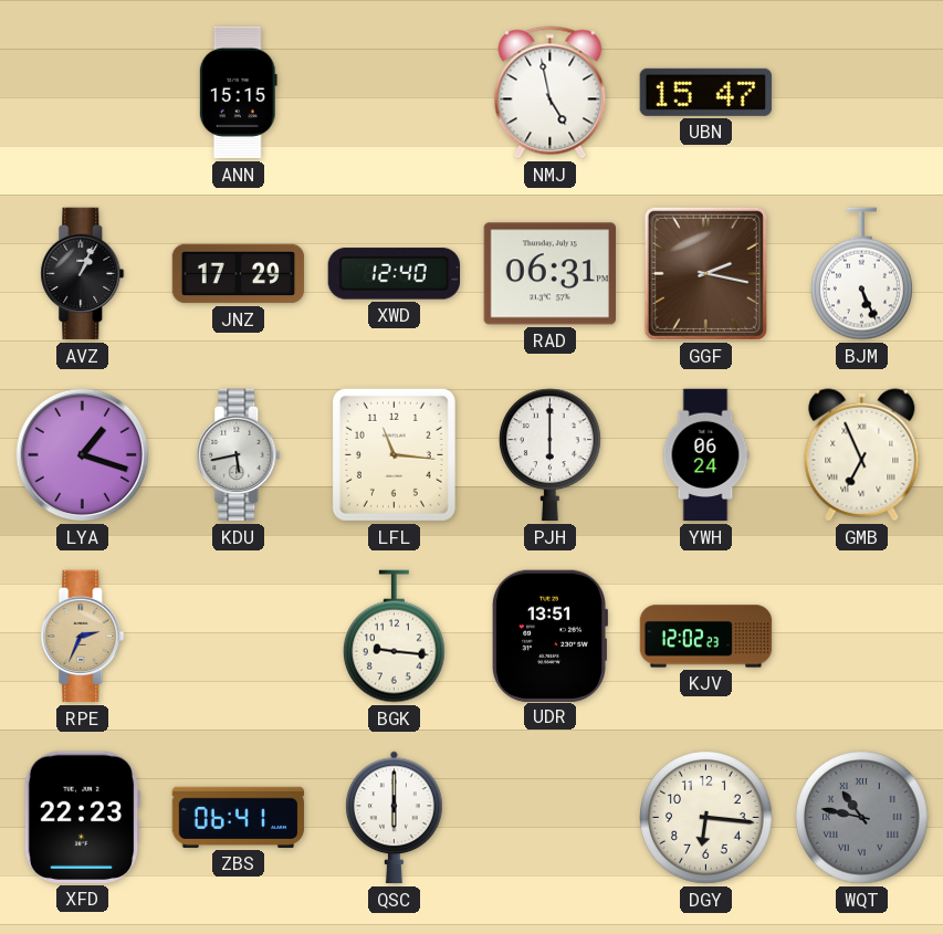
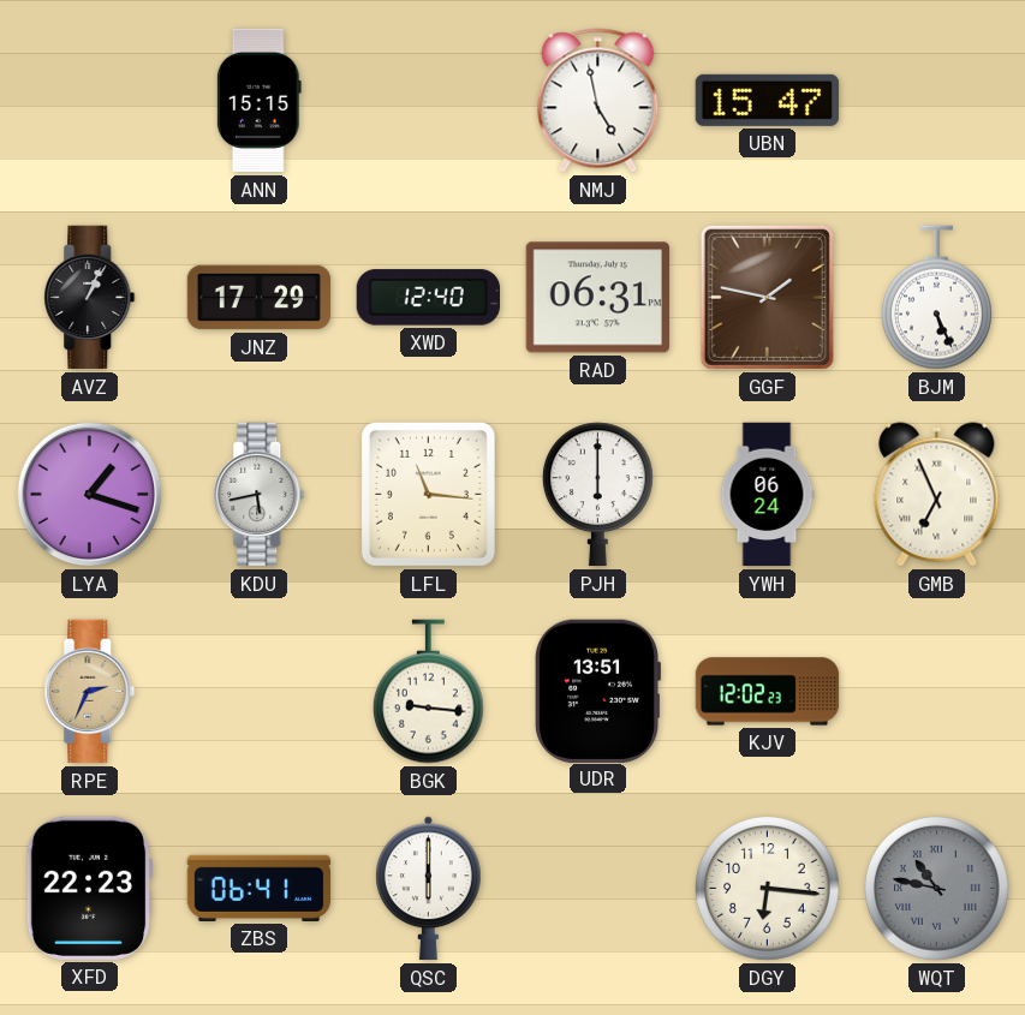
GGF: 2:17 -> 1:47 (767, 297)
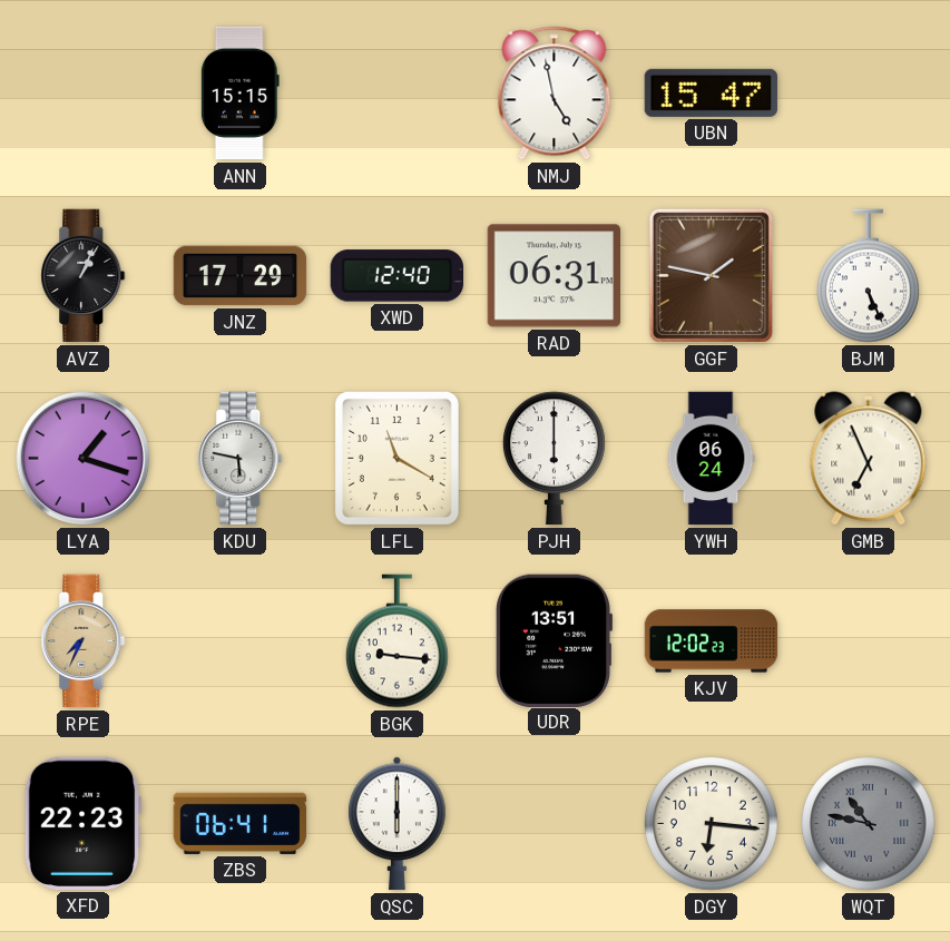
KDU: 5:43 -> 5:47 (241, 459)
LFL: 11:16 -> 11:20 (396, 458)
RPE: 2:34 -> 7:34 (84, 641)
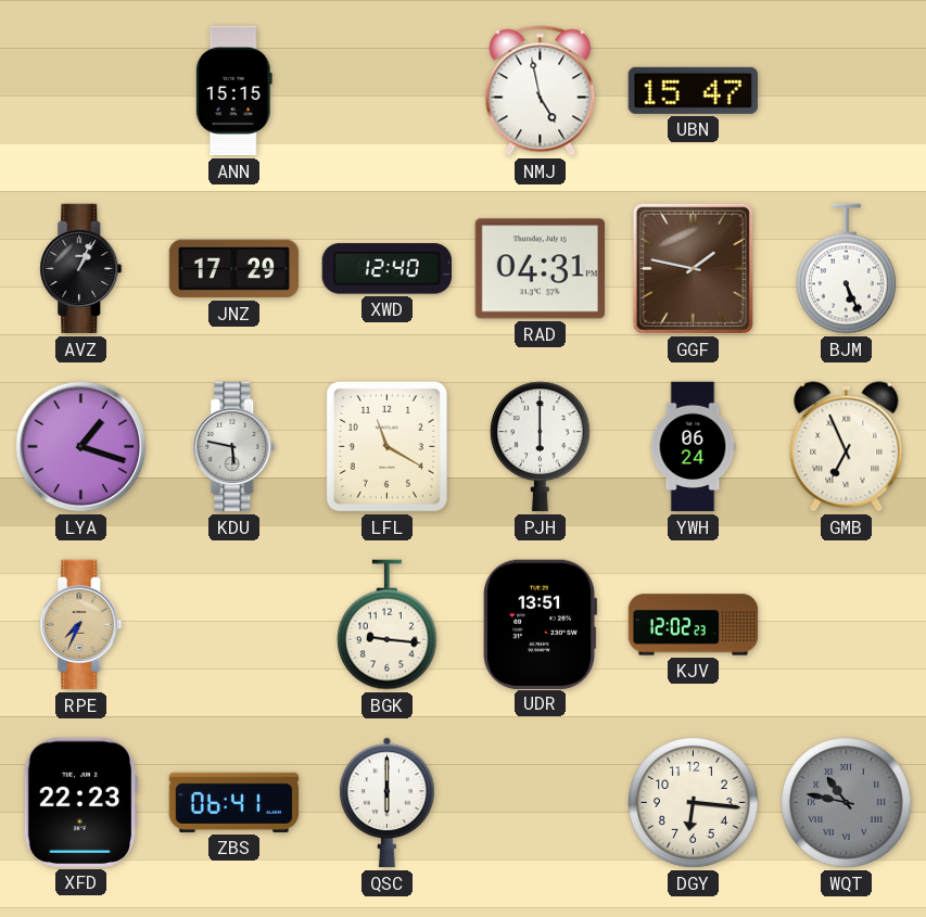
RAD: 06:31 -> 04:31 (540, 269)
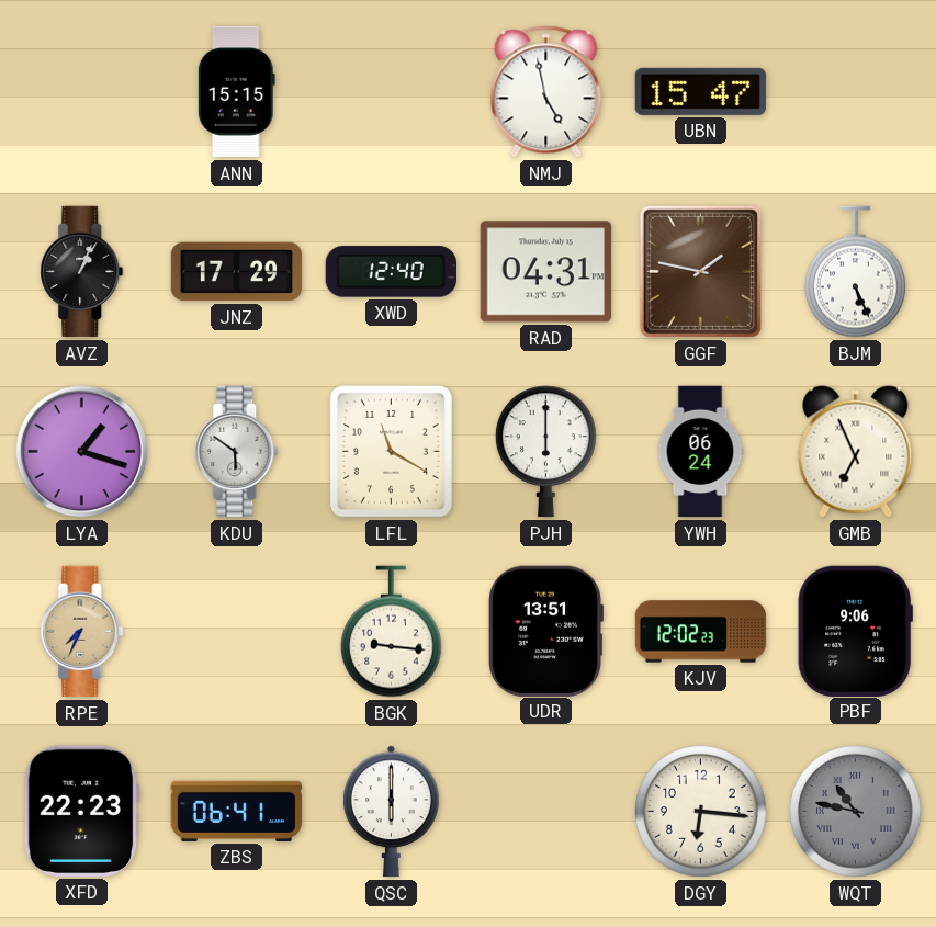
KDU: 5:47 -> 5:51 (237, 452)
PBF: none -> 9:06 (855, 631)
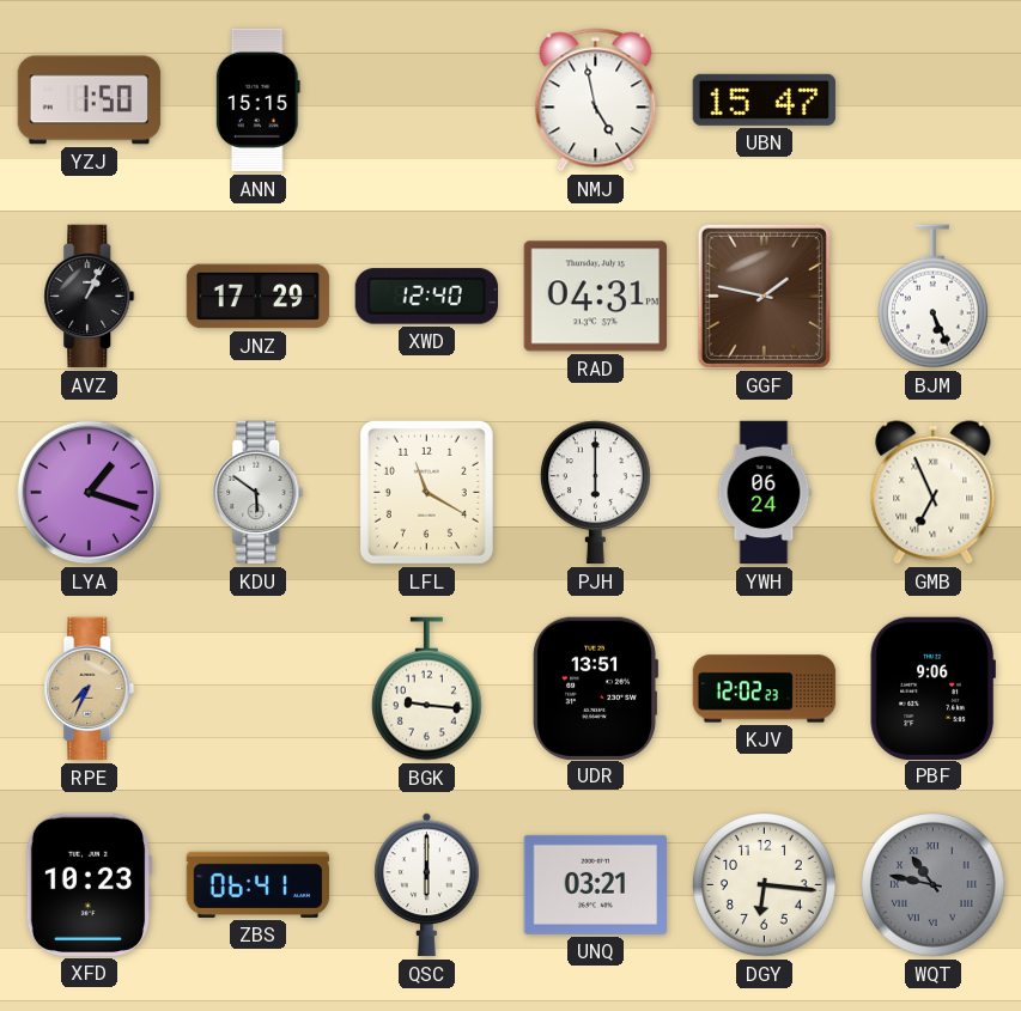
YZJ: none -> 1:50 (90, 101)
XFD: 22:23 -> 10:23 (89, 884)
UNQ: none -> 03:21 (595, 884)
